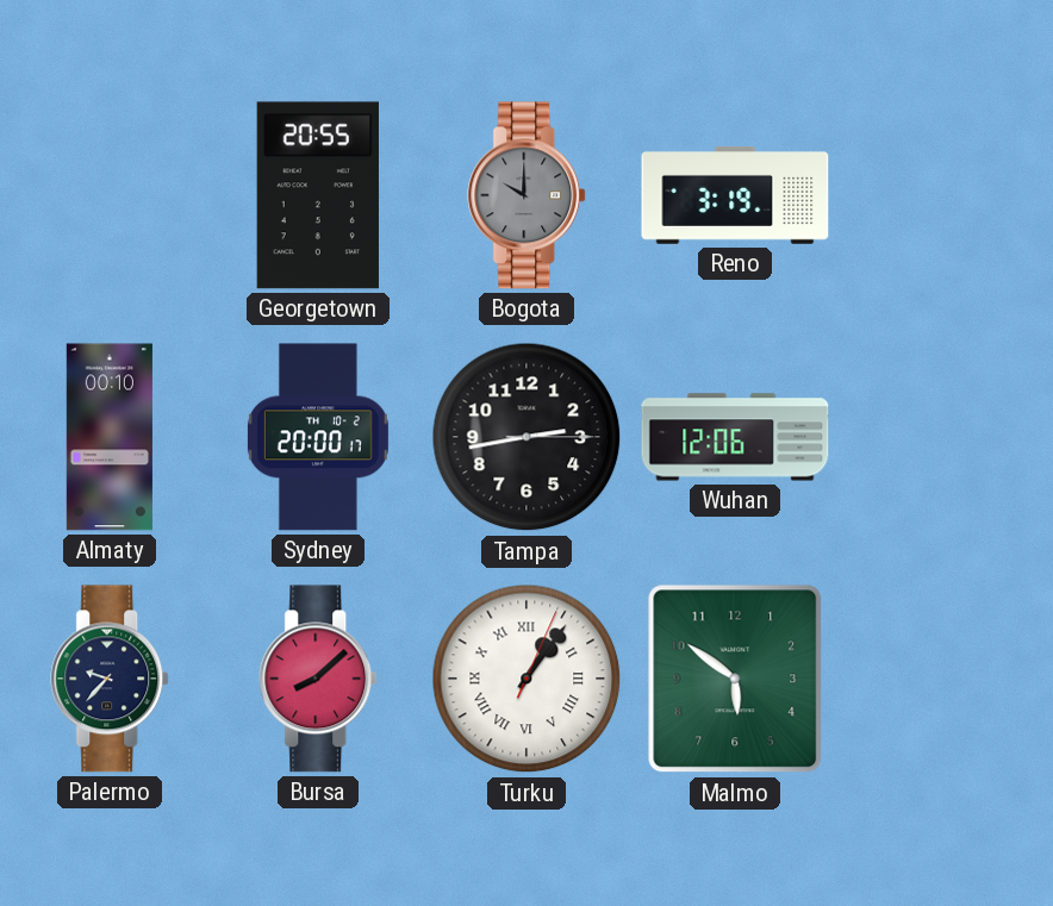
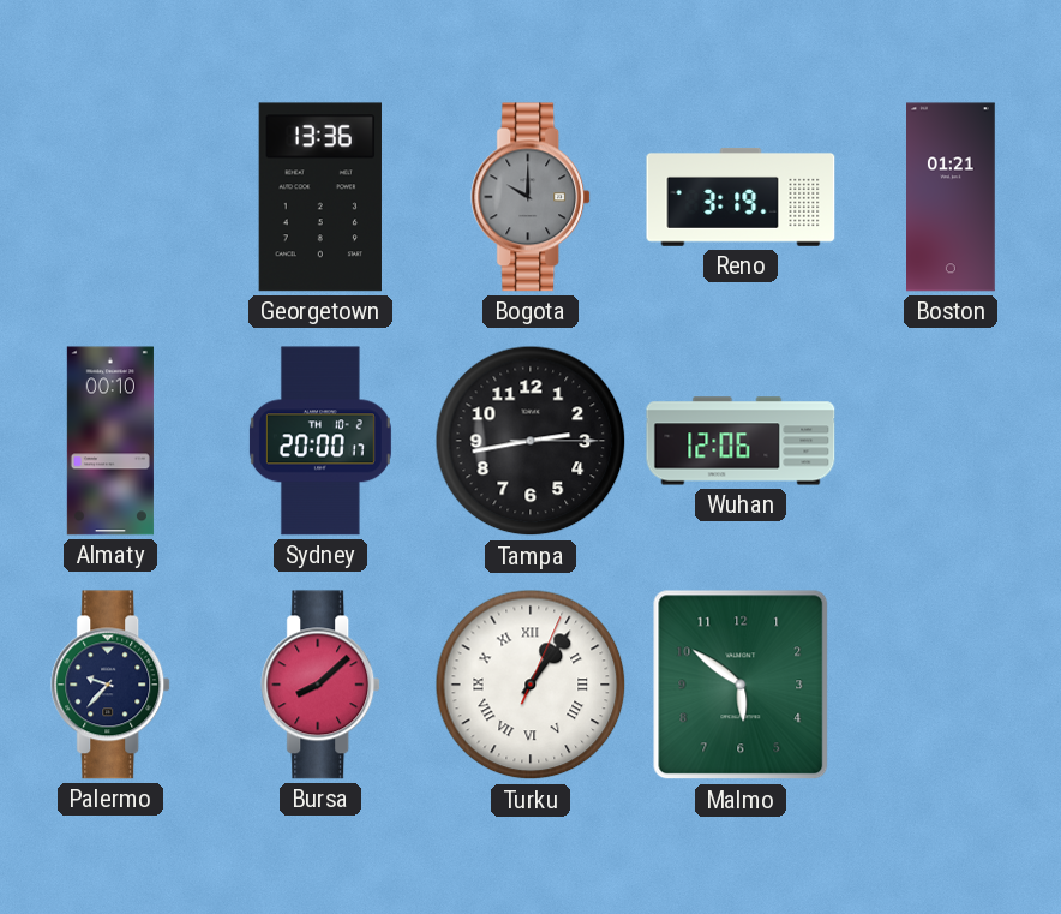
Georgetown: 20:55 -> 13:36 (319, 197)
Boston: none -> 01:21 (951, 197)
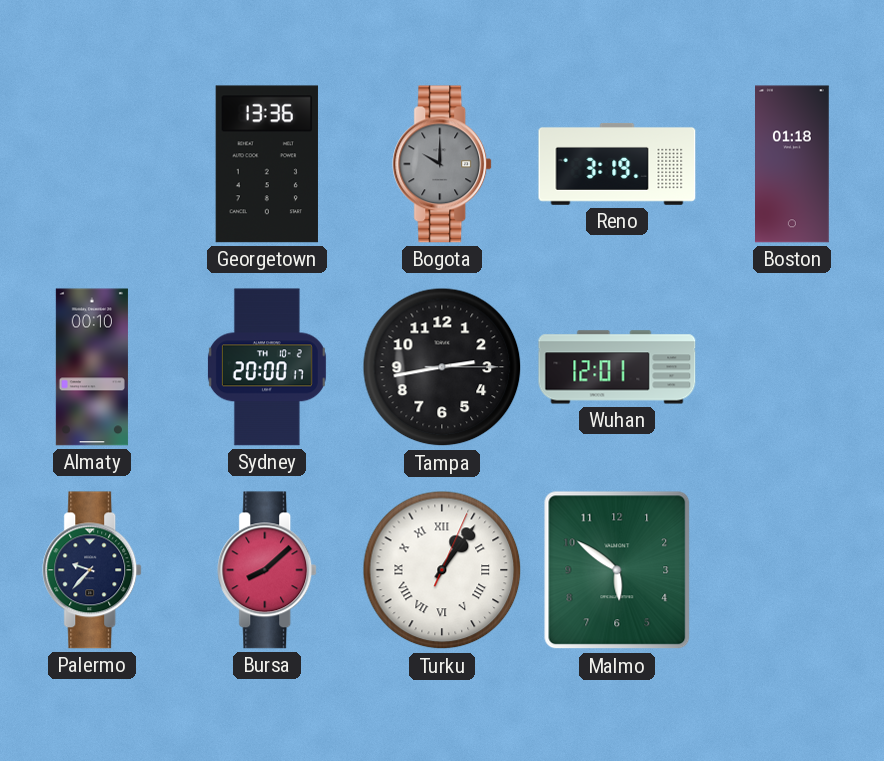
Boston: 01:21 -> 01:18 (792, 164)
Wuhan: 12:06 -> 12:01 (617, 367)
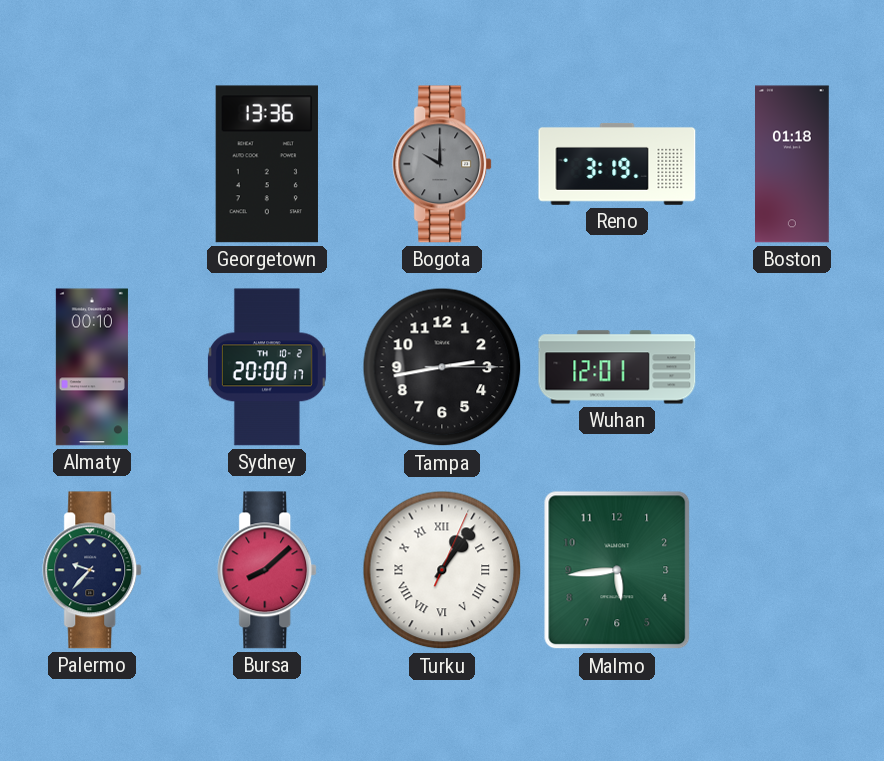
Malmo: 5:51 -> 5:44 (617, 570)
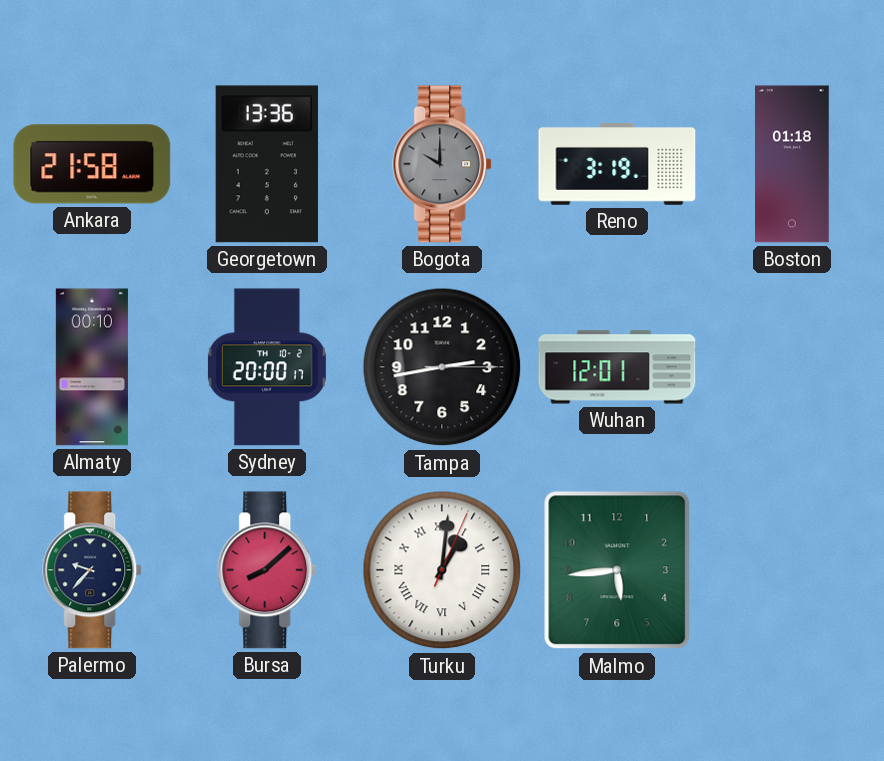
Ankara: none -> 21:58 (92, 164)
Turku: 1:06 -> 1:01 (442, 570)
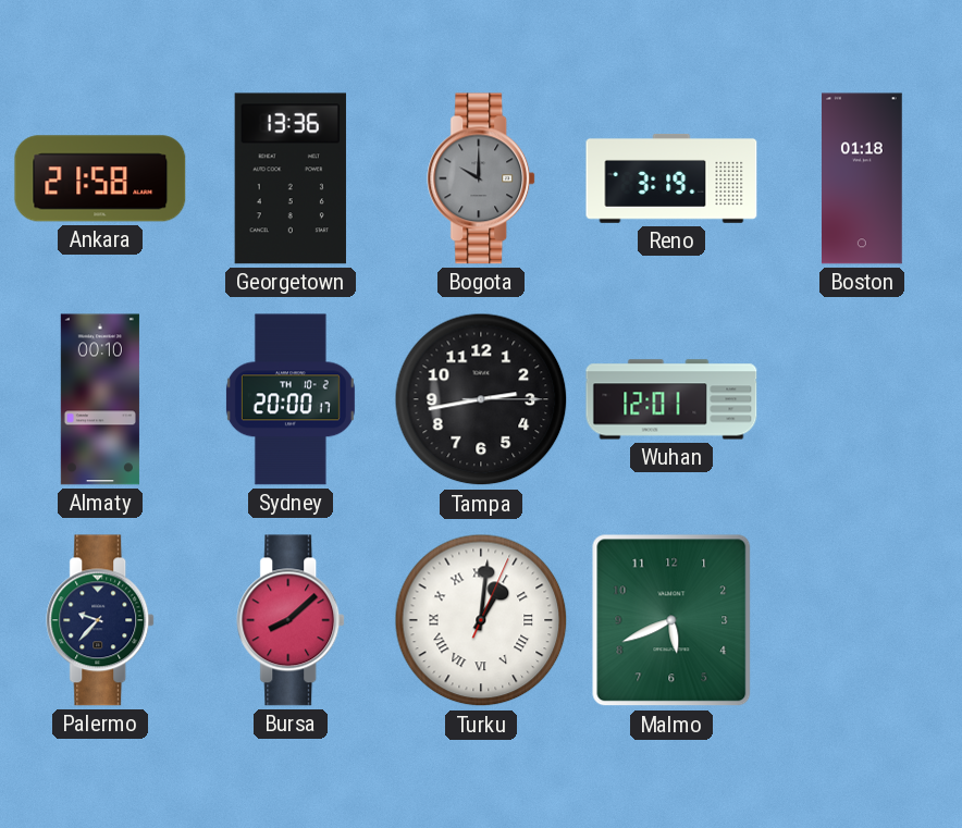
Malmo: 5:44 -> 5:41 (671, 620)
